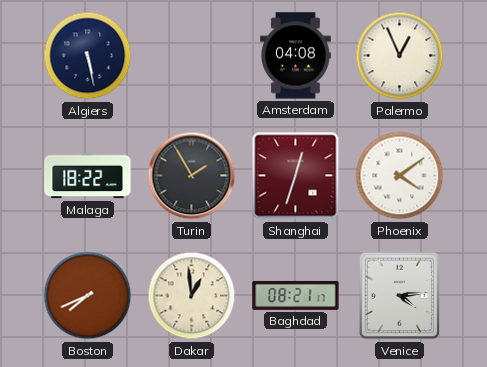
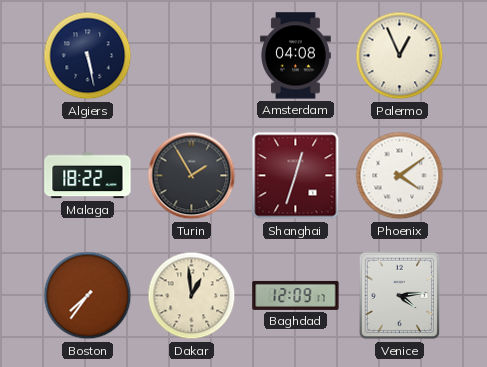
Boston: 7:41 -> 7:36 (88, 296)
Baghdad: 08:21 -> 12:09 (296, 295)
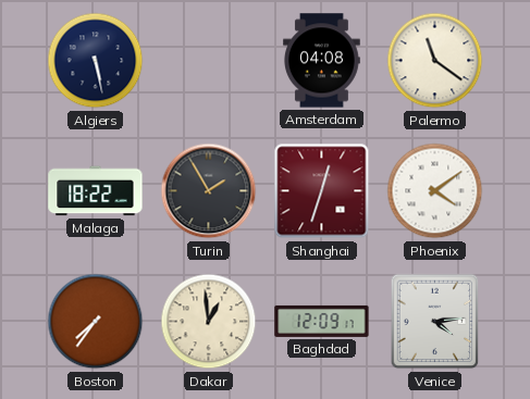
Palermo: 12:56 -> 11:21 (435, 61)
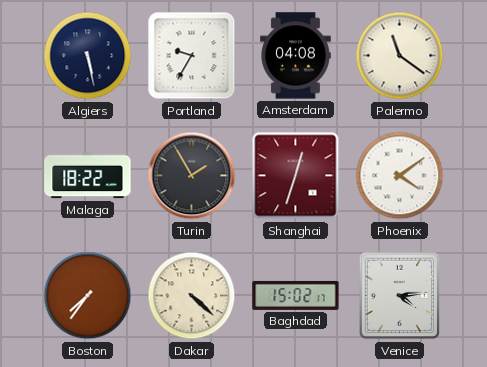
Portland: none -> 9:35 (192, 56)
Dakar: 12:59 -> 4:22 (192, 296)
Baghdad: 12:09 -> 15:02 (296, 295)
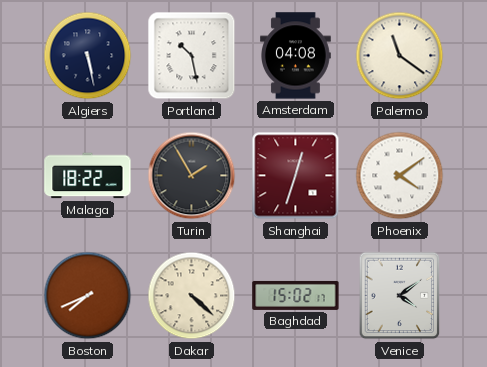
Portland: 9:35 -> 10:28 (192, 56)
Boston: 7:36 -> 7:41 (88, 296)
Venice: 4:14 -> 4:09 (400, 296)
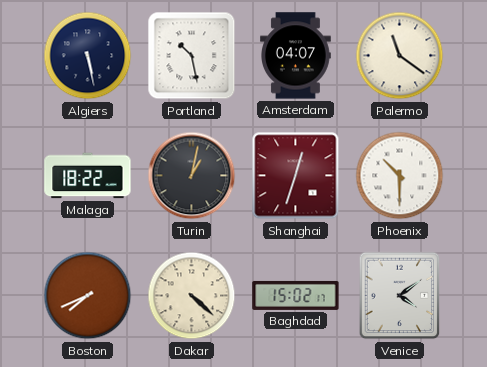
Amsterdam: 04:08 -> 04:07 (296, 56)
Turin: 1:55 -> 1:02 (192, 176)
Phoenix: 4:09 -> 10:30 (400, 176)
